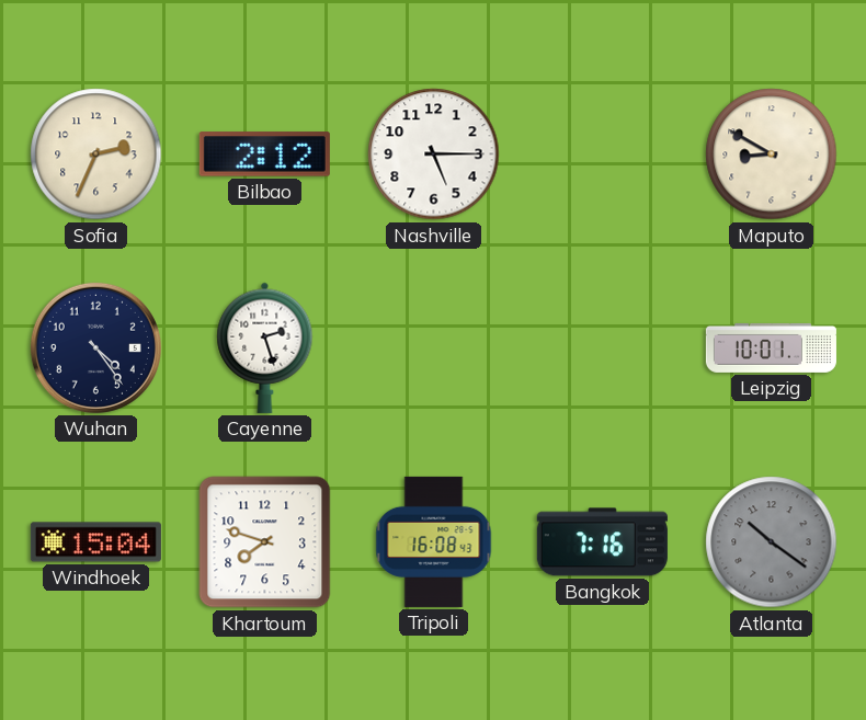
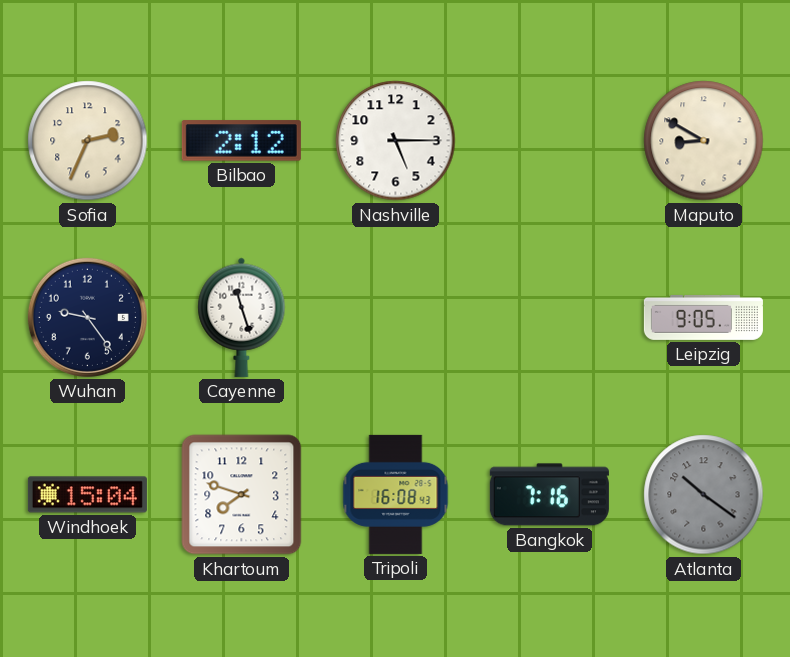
Wuhan: 4:24 -> 9:24 (87, 317)
Cayenne: 2:27 -> 11:27 (242, 317)
Leipzig: 10:01 -> 9:05 (703, 317)
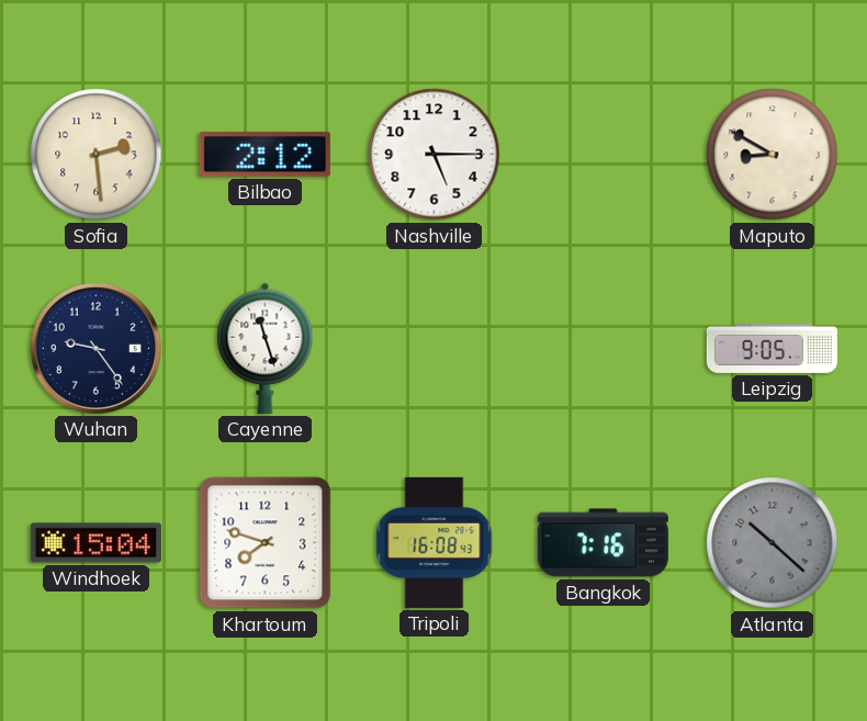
Sofia: 2:34 -> 2:29 (97, 155)
Atlanta: 10:21 -> 10:22 (773, 543)
